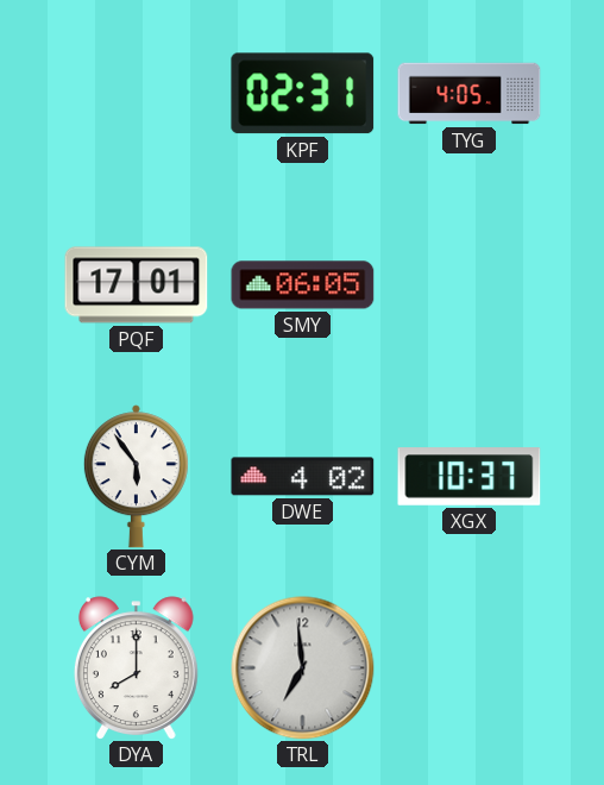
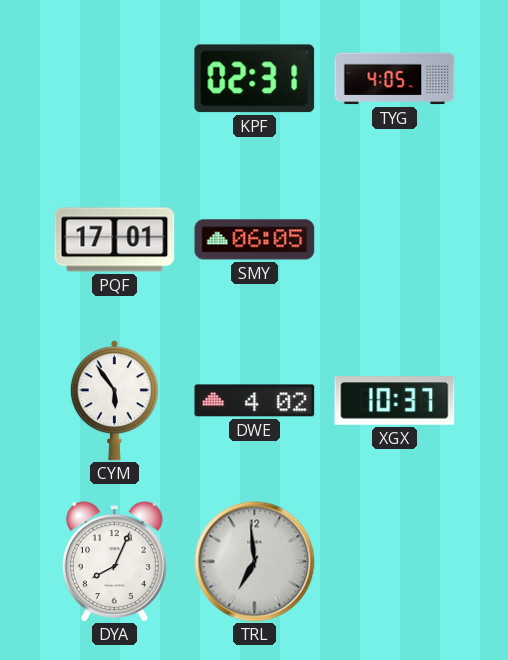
DYA: 8:00 -> 8:04 (114, 562)
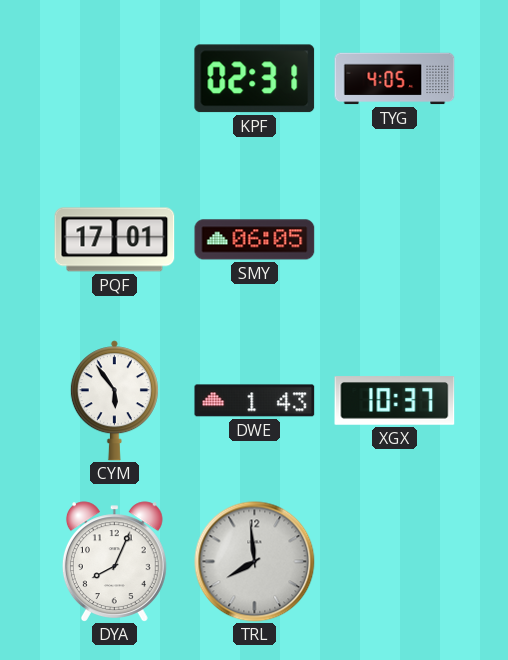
DWE: 4:02 -> 1:43 (255, 401)
TRL: 6:59 -> 7:59 (255, 562)
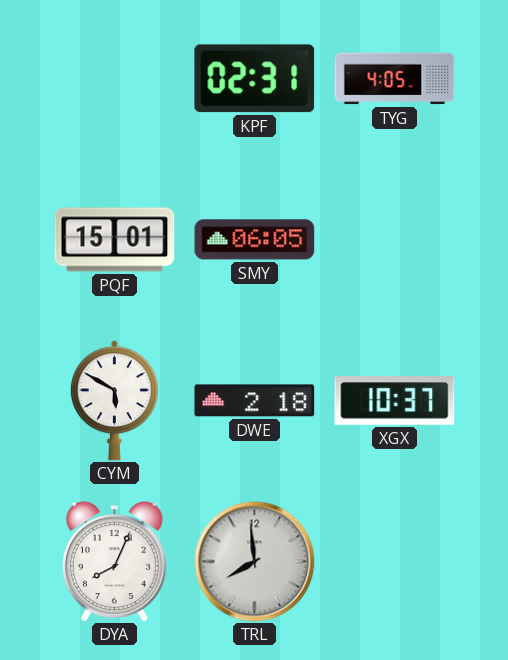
PQF: 17:01 -> 15:01 (115, 240)
CYM: 5:54 -> 5:50 (114, 401)
DWE: 1:43 -> 2:18 (255, 401)
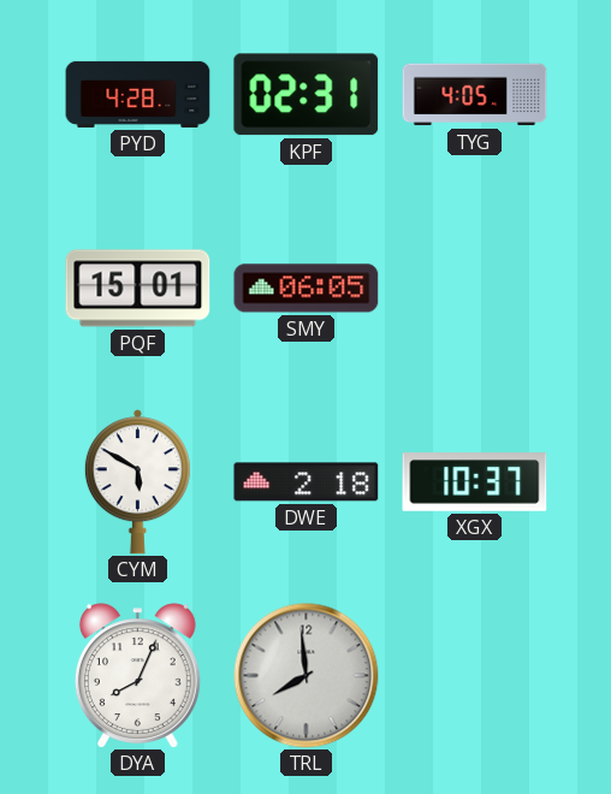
PYD: none -> 4:28 (138, 94)
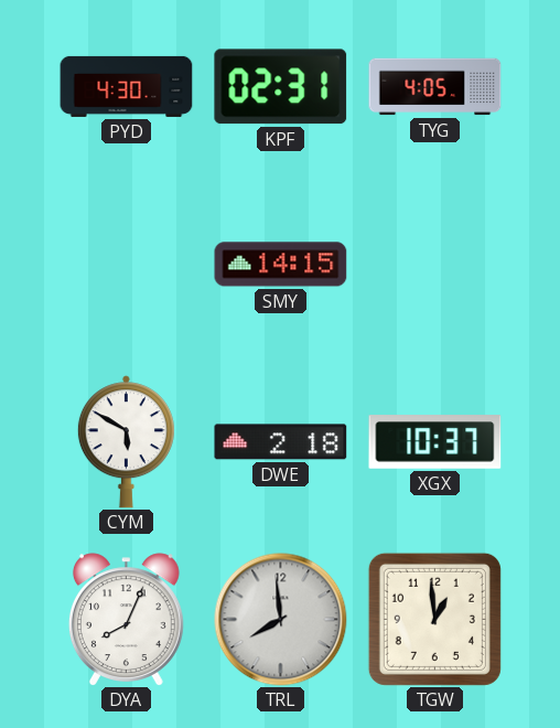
PYD: 4:28 -> 4:30 (127, 86)
PQF: 15:01 -> none (138, 289)
SMY: 06:05 -> 14:15 (281, 265)
TGW: none -> 12:59 (434, 619)
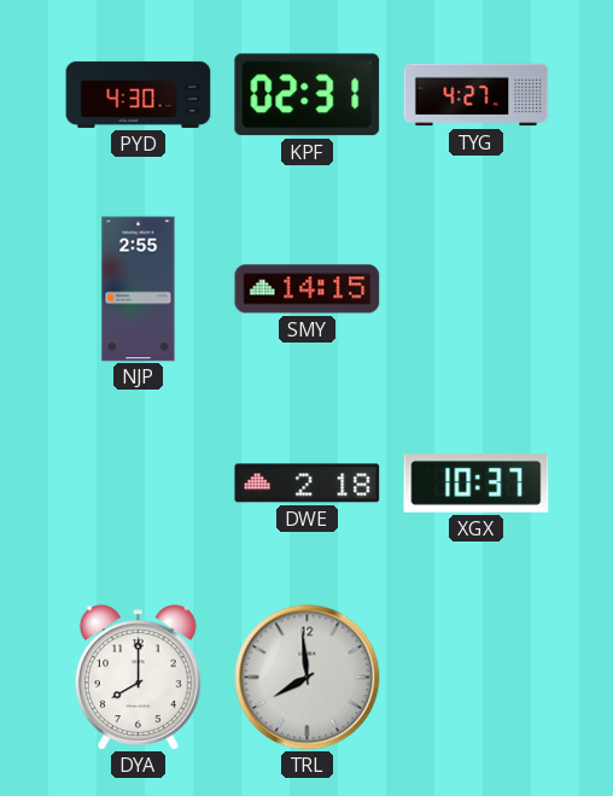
TYG: 4:05 -> 4:27 (477, 95)
NJP: none -> 2:55 (139, 289)
CYM: 5:50 -> none (126, 442)
DYA: 8:04 -> 8:00 (138, 678)
TGW: 12:59 -> none (434, 619)
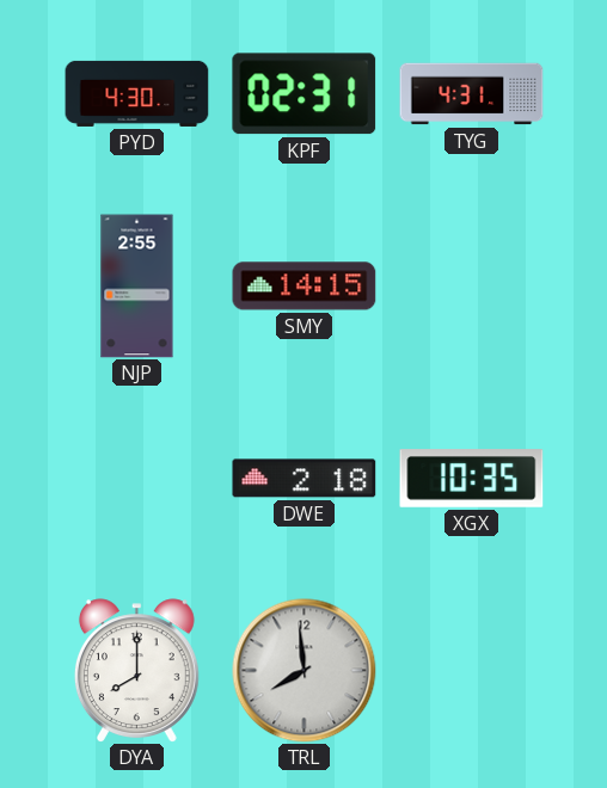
TYG: 4:27 -> 4:31 (472, 94)
XGX: 10:37 -> 10:35 (472, 479)
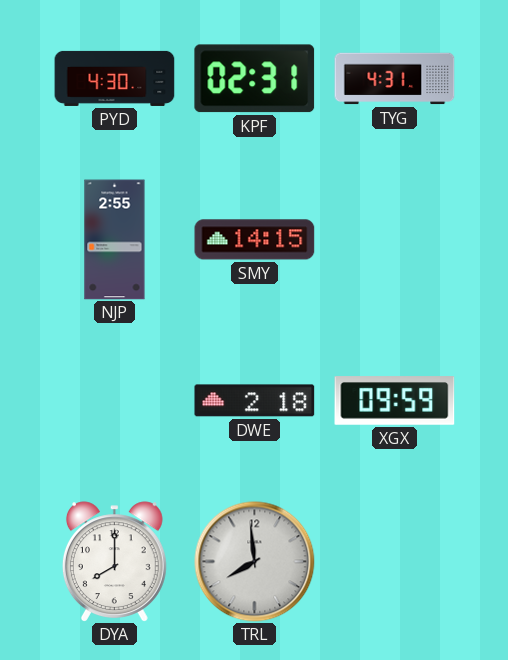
XGX: 10:35 -> 09:59 (395, 401)
